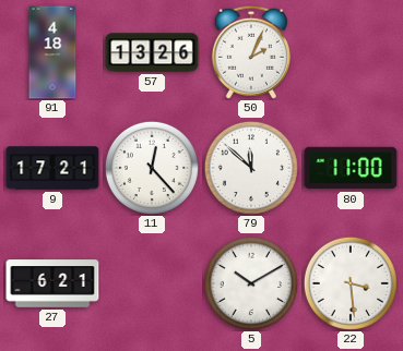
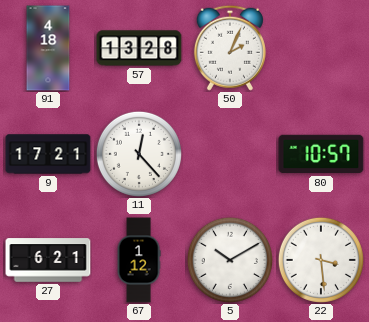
57: 13:26 -> 13:28 (139, 48)
79: 11:52 -> none (251, 168)
80: 11:00 -> 10:57 (321, 154)
67: none -> 1:12 (139, 260)
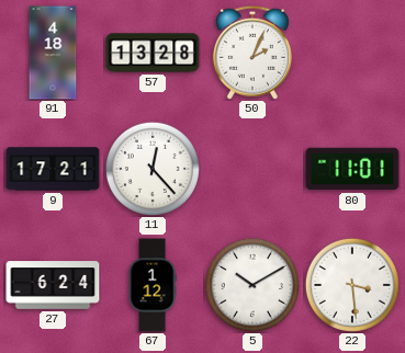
80: 10:57 -> 11:01 (352, 169)
27: 6:21 -> 6:24 (53, 285)
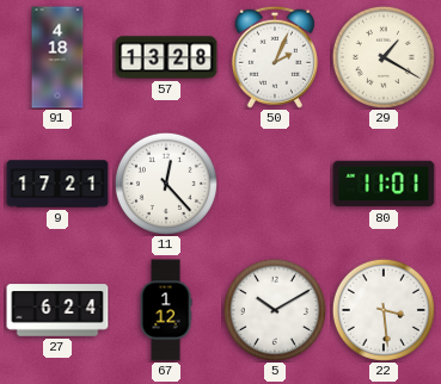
29: none -> 1:20 (384, 57)
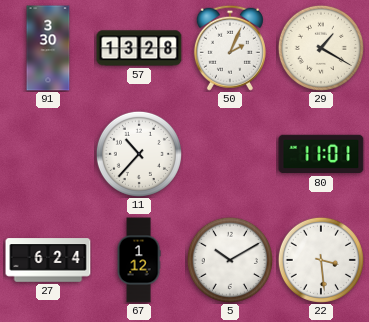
91: 4:18 -> 3:30 (48, 48)
9: 17:21 -> none (57, 184)
11: 12:23 -> 10:37 (139, 154)
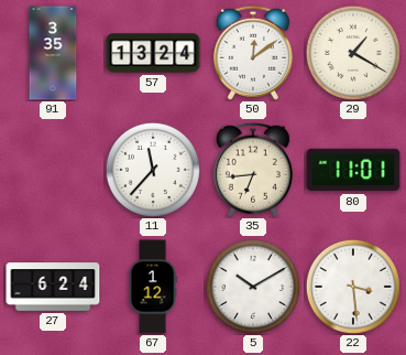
91: 3:30 -> 3:35 (53, 53)
57: 13:28 -> 13:24 (153, 53)
50: 2:04 -> 12:09 (253, 53)
11: 10:37 -> 11:37 (153, 170)
35: none -> 6:44 (253, 170)
